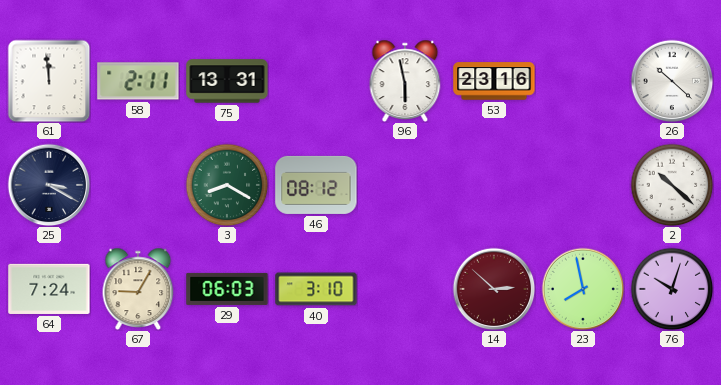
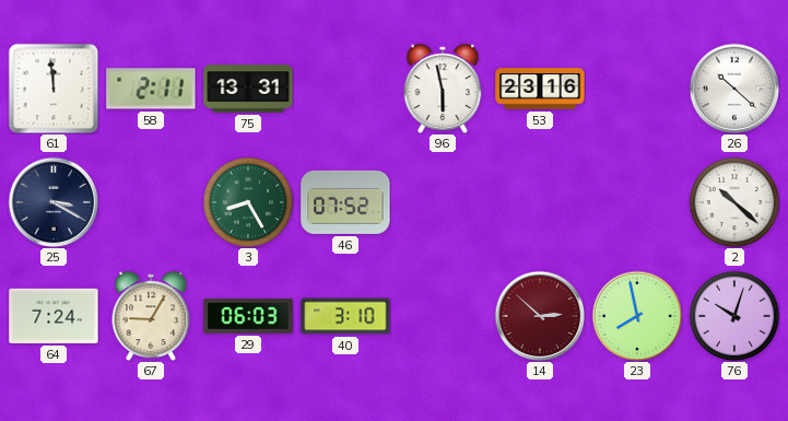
3: 8:20 -> 8:25 (248, 202)
46: 08:12 -> 07:52 (345, 202)
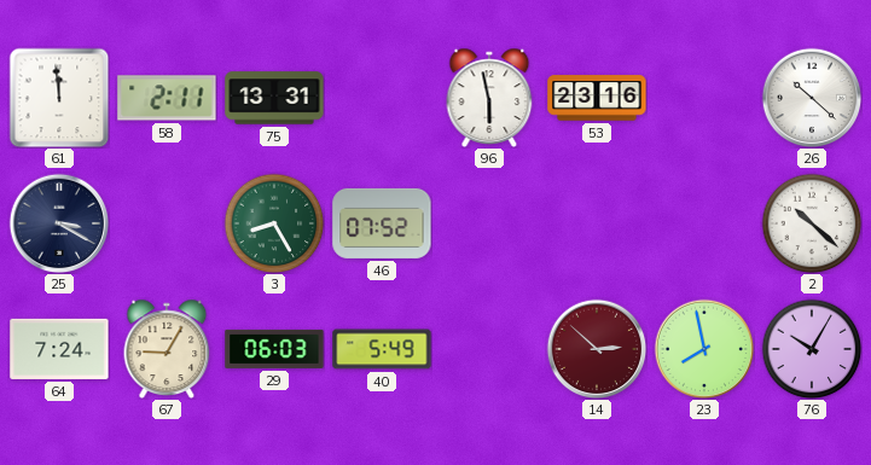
40: 3:10 -> 5:49 (382, 349)
76: 10:03 -> 10:05 (812, 349)
